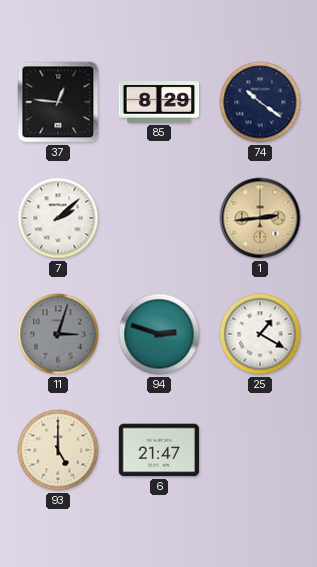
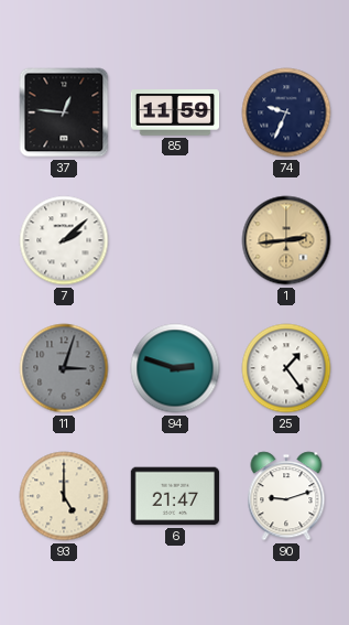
85: 8:29 -> 11:59 (175, 112)
74: 10:21 -> 9:34 (286, 112)
25: 1:20 -> 1:24 (286, 368)
90: none -> 9:12 (286, 496)
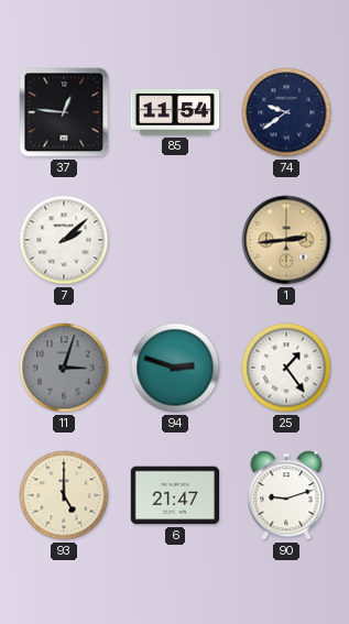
85: 11:59 -> 11:54 (175, 112)
74: 9:34 -> 9:39 (286, 112)
